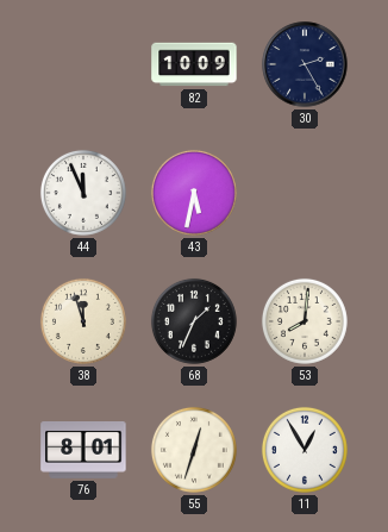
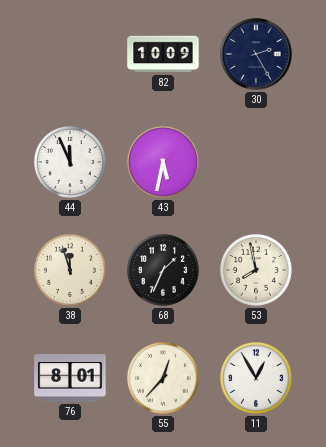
53: 8:01 -> 7:58 (256, 270)
55: 12:33 -> 12:37 (163, 378)
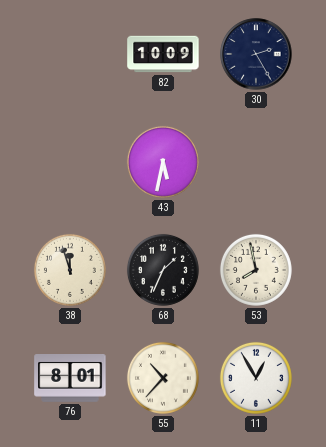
44: 11:56 -> none (70, 162)
55: 12:37 -> 10:37 (163, 378)
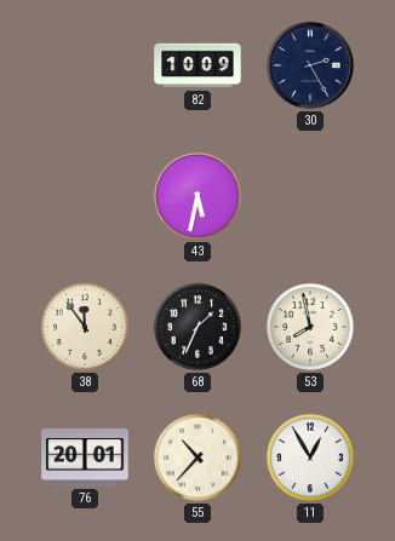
38: 11:57 -> 11:54 (85, 327)
76: 8:01 -> 20:01 (85, 459)
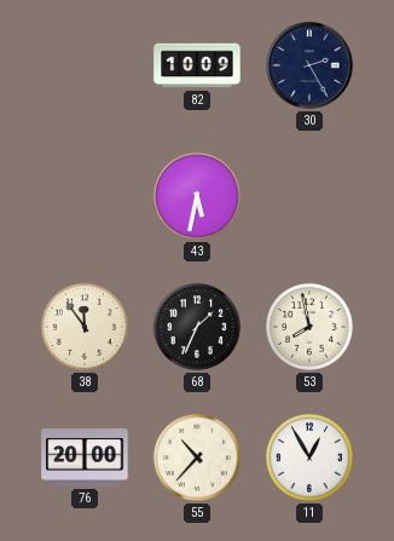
76: 20:01 -> 20:00 (85, 459)
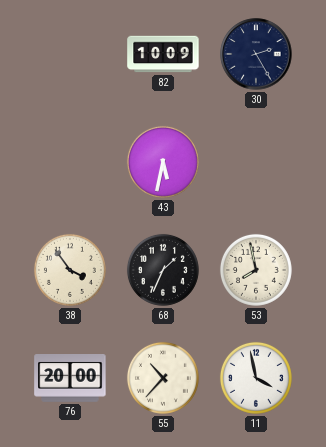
38: 11:54 -> 3:54 (70, 270)
11: 12:55 -> 3:58 (256, 378)
